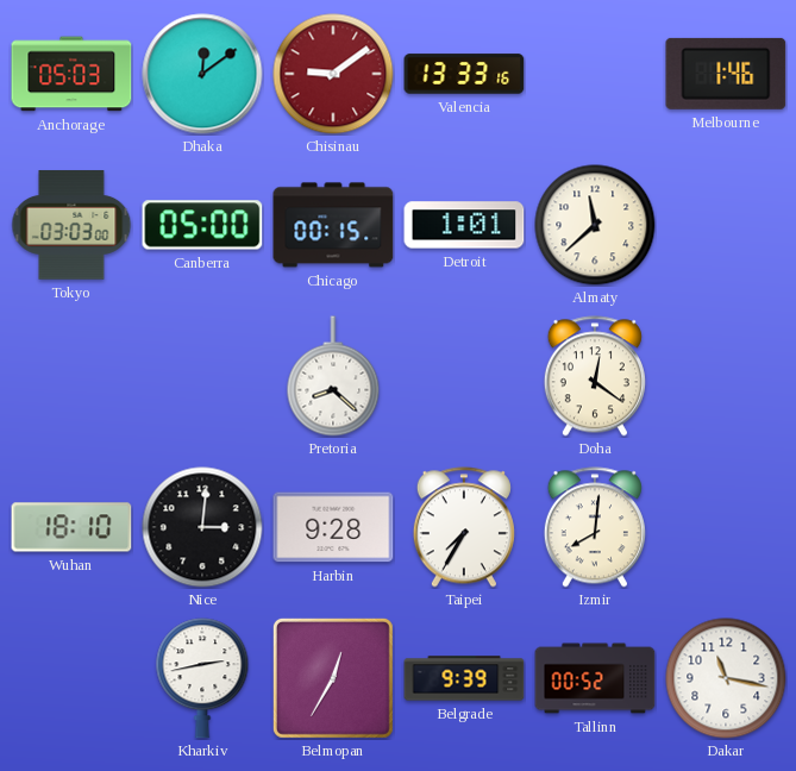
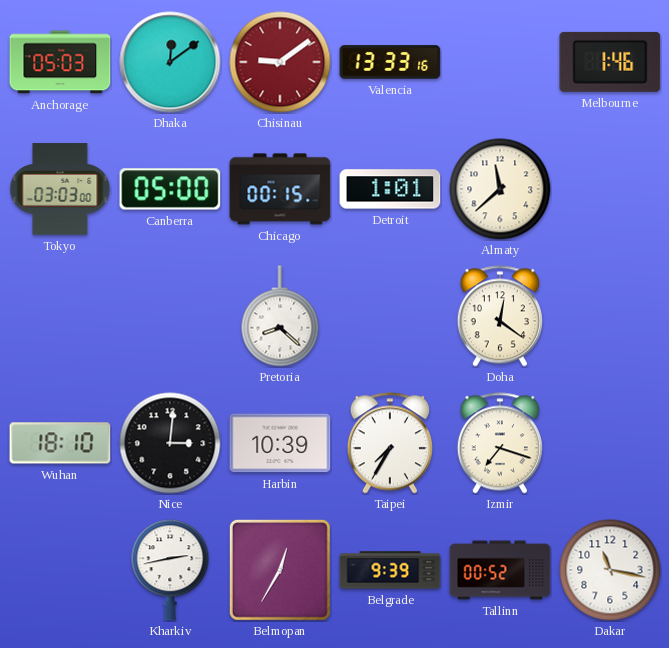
Harbin: 9:28 -> 10:39 (280, 443)
Izmir: 8:01 -> 7:18 (500, 443)
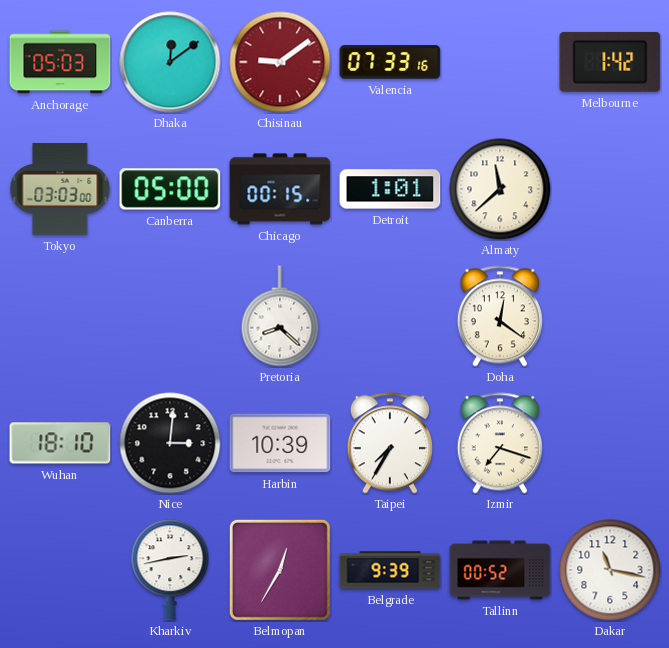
Valencia: 13:33 -> 07:33 (390, 62)
Melbourne: 1:46 -> 1:42 (610, 62)
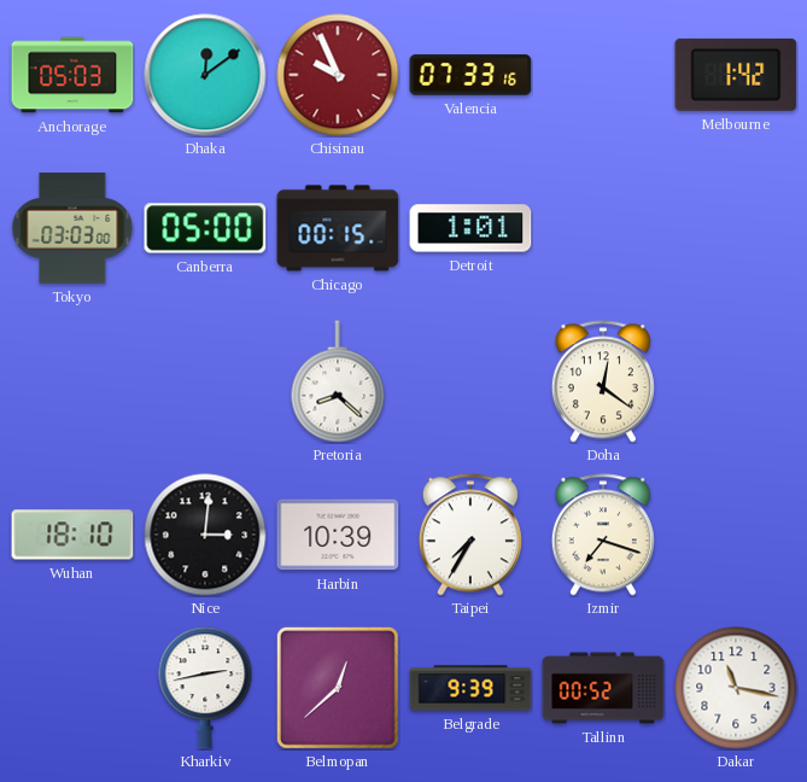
Chisinau: 9:09 -> 9:56 (338, 75)
Almaty: 11:38 -> none (500, 189)
Belmopan: 12:35 -> 12:38 (338, 688)
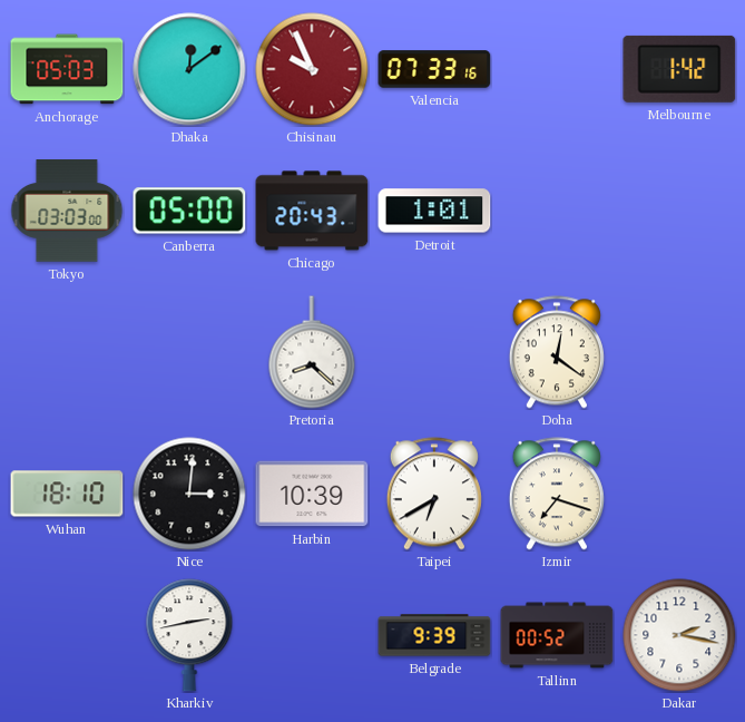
Chicago: 00:15 -> 20:43 (312, 211)
Taipei: 7:35 -> 6:40 (434, 494)
Belmopan: 12:38 -> none (338, 688)
Dakar: 11:17 -> 2:17 (679, 635)
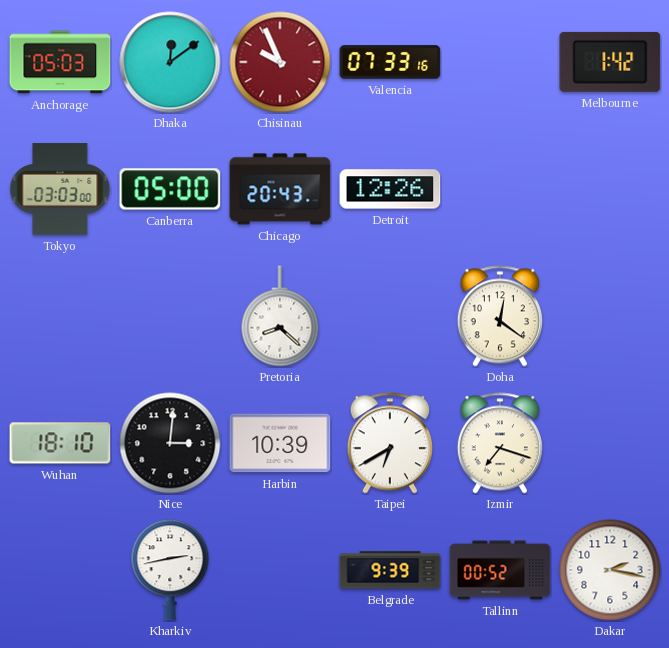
Detroit: 1:01 -> 12:26 (390, 189)
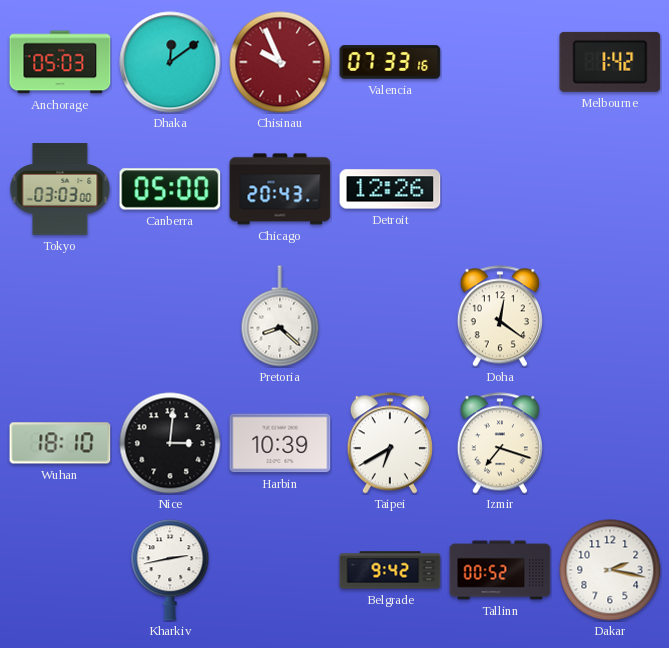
Belgrade: 9:39 -> 9:42 (390, 570)
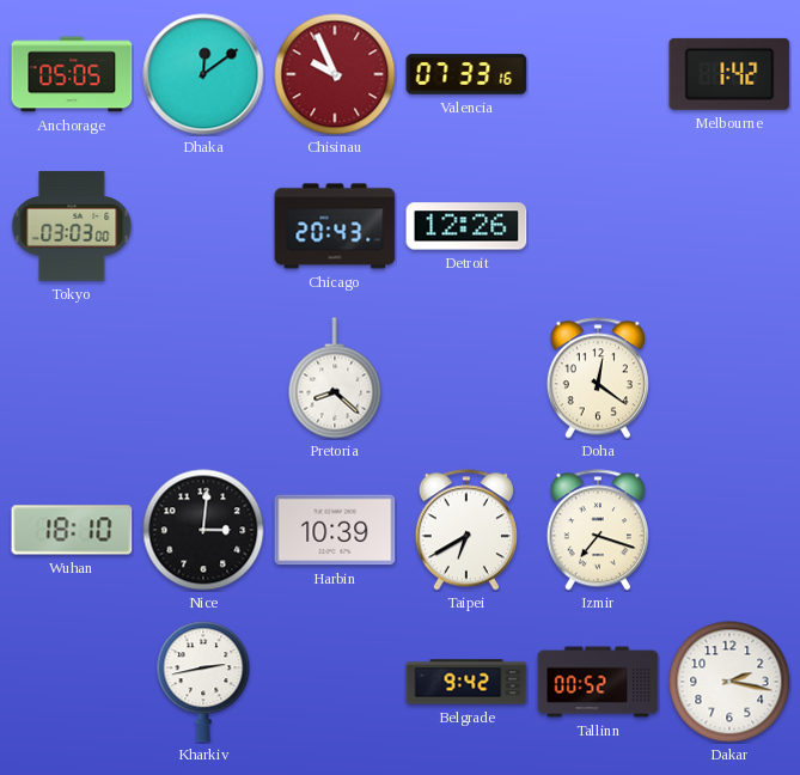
Anchorage: 05:03 -> 05:05 (72, 74)
Canberra: 05:00 -> none (170, 189)
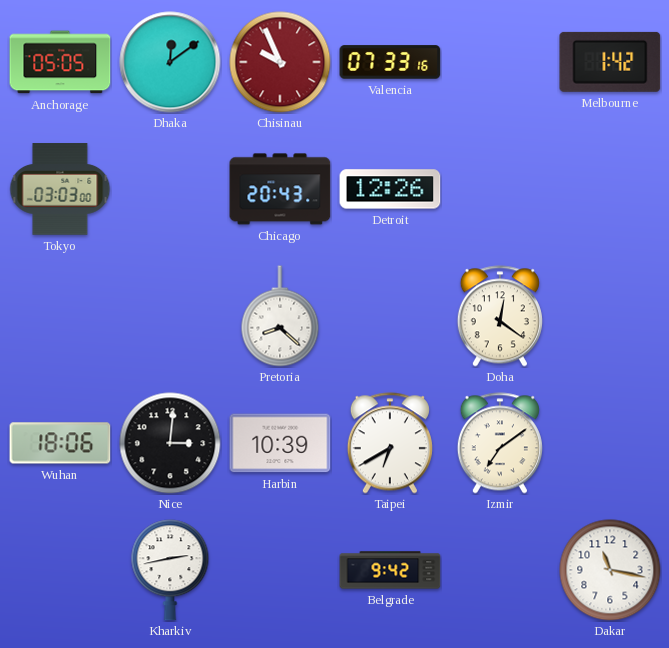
Wuhan: 18:10 -> 18:06 (60, 443)
Izmir: 7:18 -> 7:09 (500, 443)
Tallinn: 00:52 -> none (598, 682)
Dakar: 2:17 -> 11:17 (610, 570)
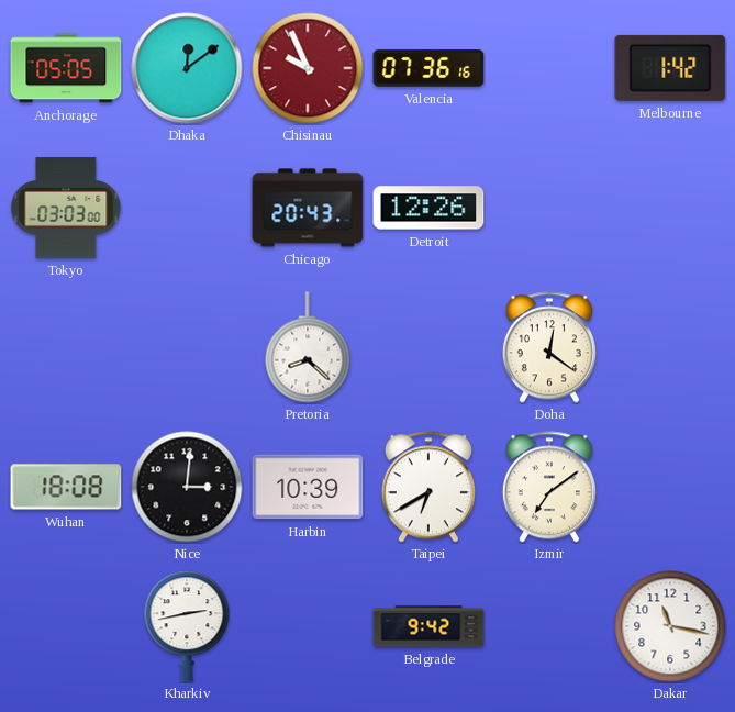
Valencia: 07:33 -> 07:36 (428, 68)
Wuhan: 18:06 -> 18:08 (66, 487)
